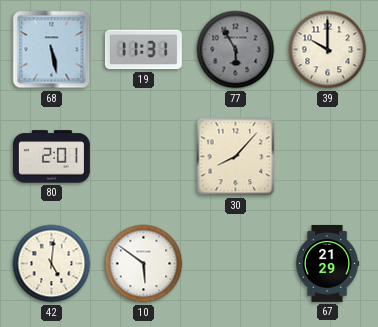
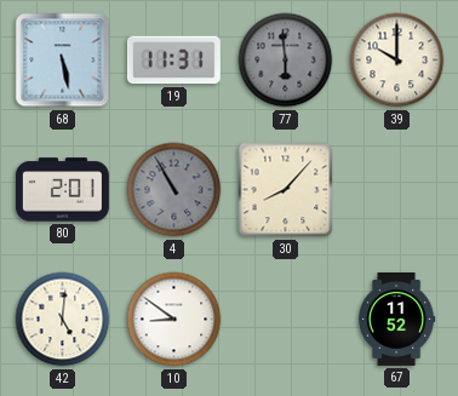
77: 5:55 -> 5:59 (286, 61)
4: none -> 10:55 (174, 190)
10: 5:51 -> 8:51 (174, 320)
67: 21:29 -> 11:52 (396, 318)
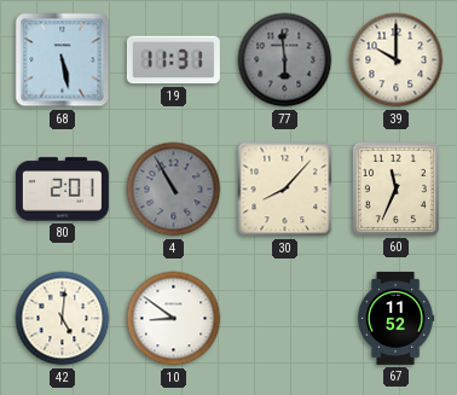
60: none -> 11:34 (395, 188)
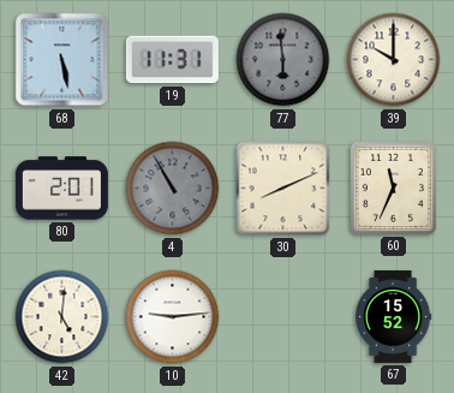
30: 8:07 -> 8:11 (283, 189)
10: 8:51 -> 9:14 (173, 317)
67: 11:52 -> 15:52 (393, 316)
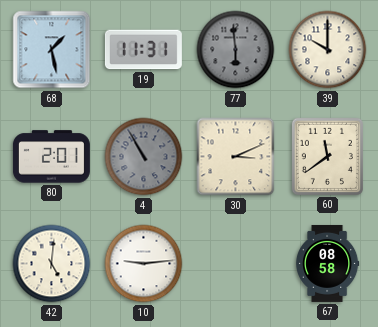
68: 5:28 -> 1:28 (52, 50)
30: 8:11 -> 3:11 (236, 157)
60: 11:34 -> 11:39 (327, 156)
67: 15:52 -> 08:58 (327, 263)
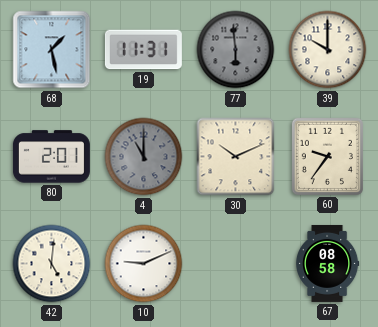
4: 10:55 -> 11:00 (144, 157)
30: 3:11 -> 10:11 (236, 157)
60: 11:39 -> 9:36 (327, 156)
10: 9:14 -> 9:11 (144, 264)
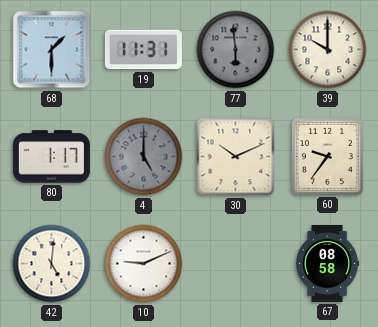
68: 1:28 -> 1:30 (52, 50)
80: 2:01 -> 1:17 (51, 157)
4: 11:00 -> 5:00 (144, 157)
